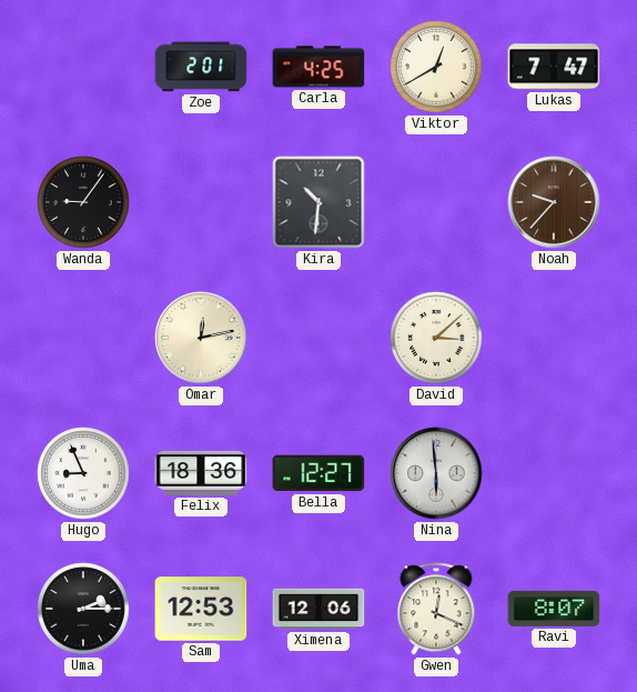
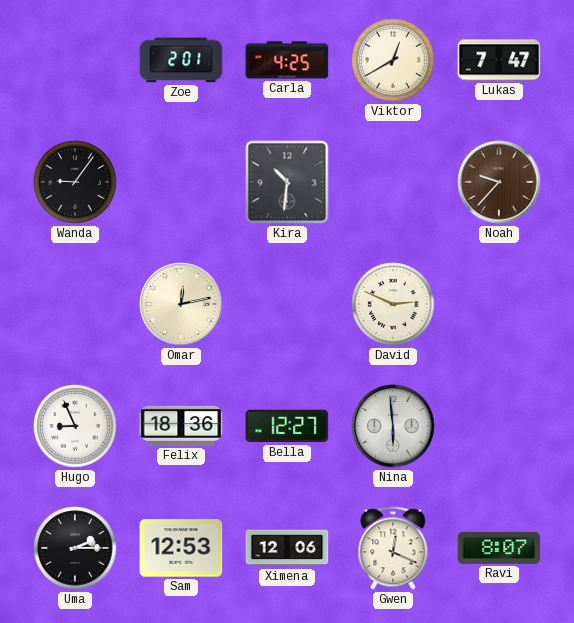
David: 3:08 -> 2:49 (393, 304)
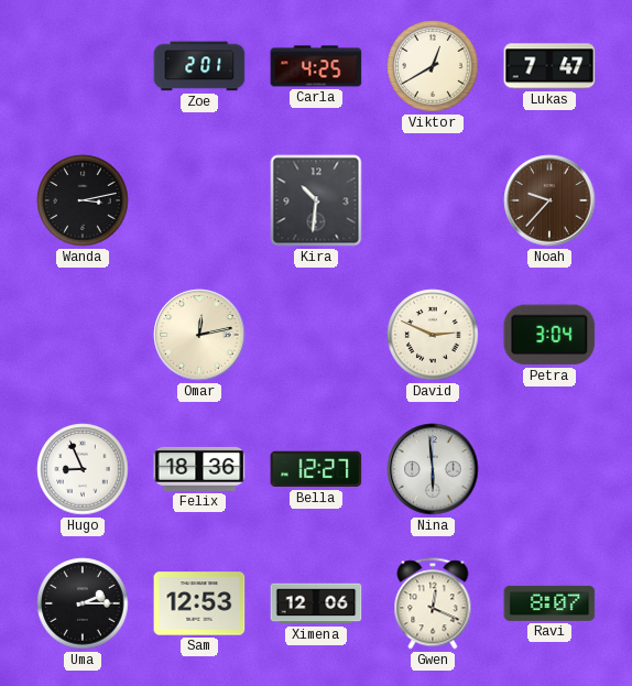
Wanda: 9:06 -> 3:13 (83, 200)
Petra: none -> 3:04 (549, 335)
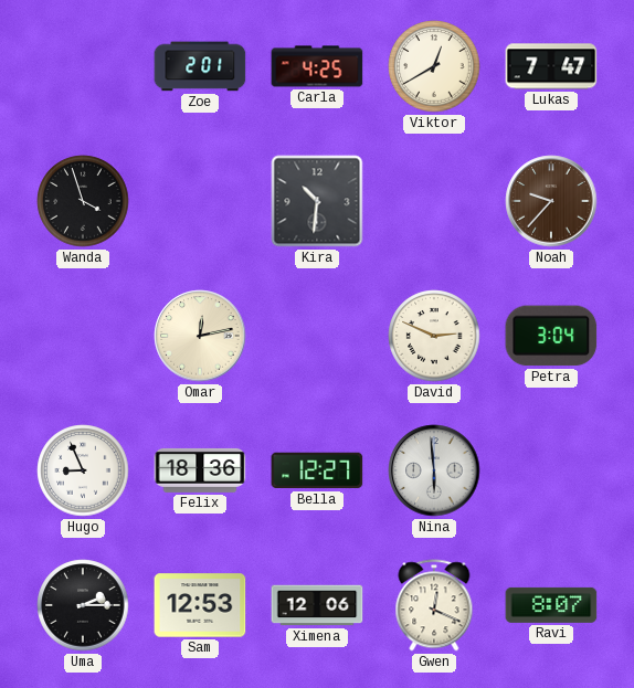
Wanda: 3:13 -> 3:57 (83, 201)
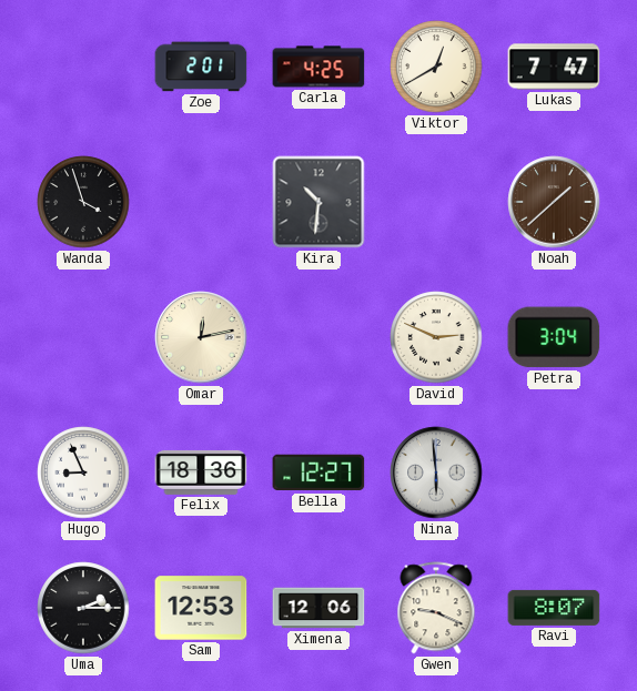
Noah: 9:37 -> 1:38 (554, 202)
Gwen: 12:19 -> 9:19 (436, 608)
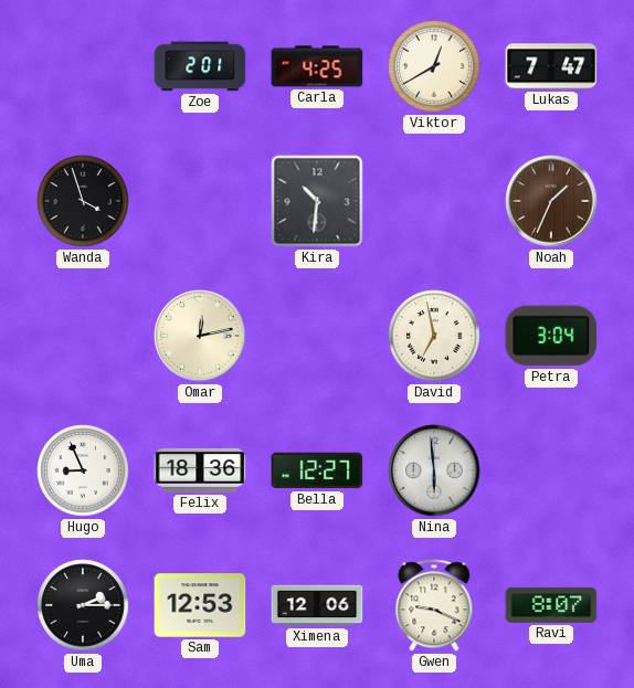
Noah: 1:38 -> 1:34 (551, 201)
David: 2:49 -> 6:58 (434, 336)
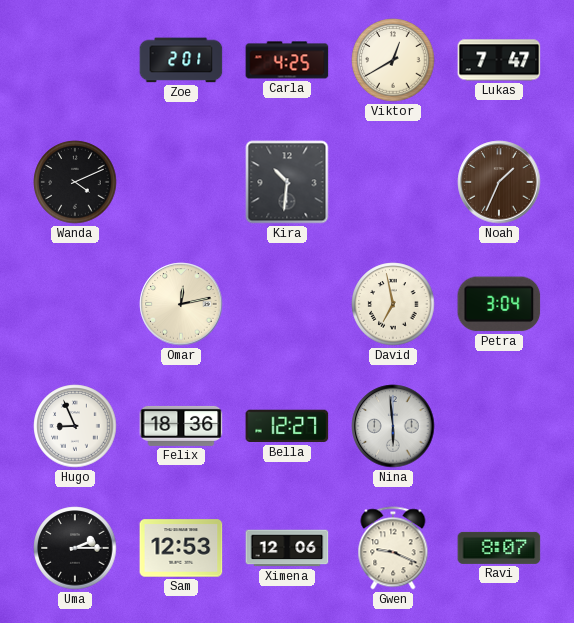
Wanda: 3:57 -> 4:11 (75, 182)
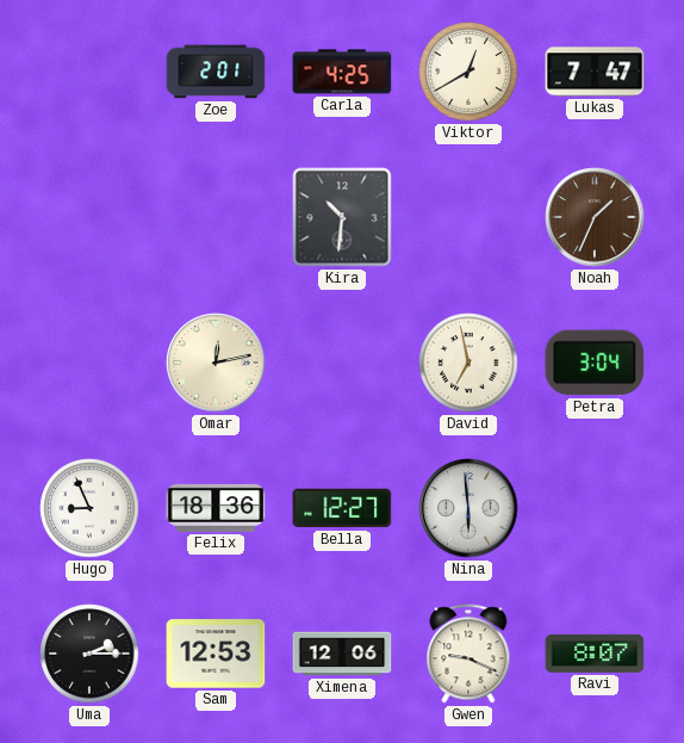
Wanda: 4:11 -> none (75, 182)
